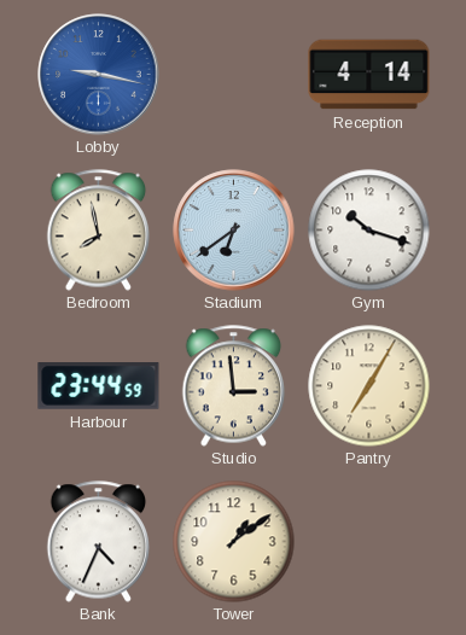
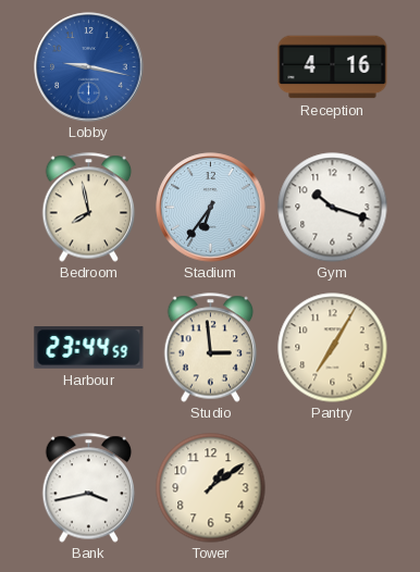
Reception: 4:14 -> 4:16 (333, 67)
Stadium: 6:39 -> 6:36 (211, 208)
Bank: 4:34 -> 3:43 (89, 488)
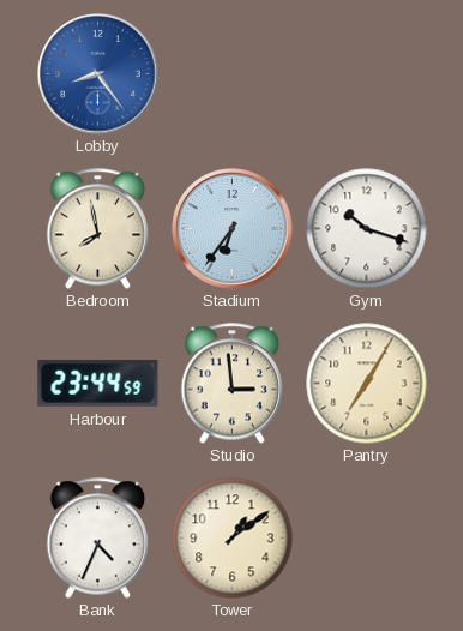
Lobby: 9:17 -> 8:24 (98, 74)
Reception: 4:16 -> none (333, 67)
Bank: 3:43 -> 4:34 (98, 539)
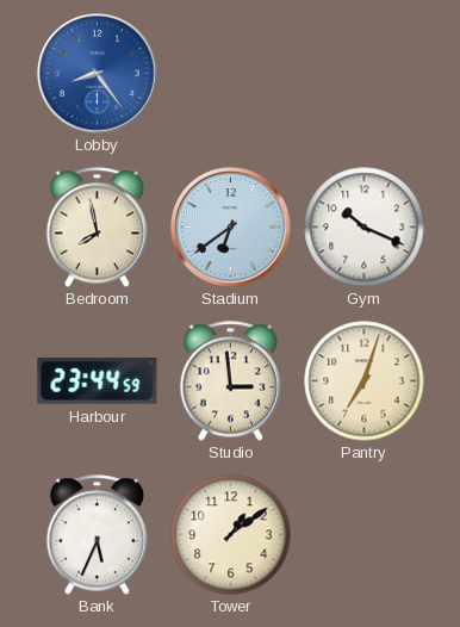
Stadium: 6:36 -> 6:39 (231, 228)
Gym: 10:18 -> 10:19 (365, 228)
Pantry: 7:05 -> 7:03 (365, 381)
Bank: 4:34 -> 5:34 (98, 535)
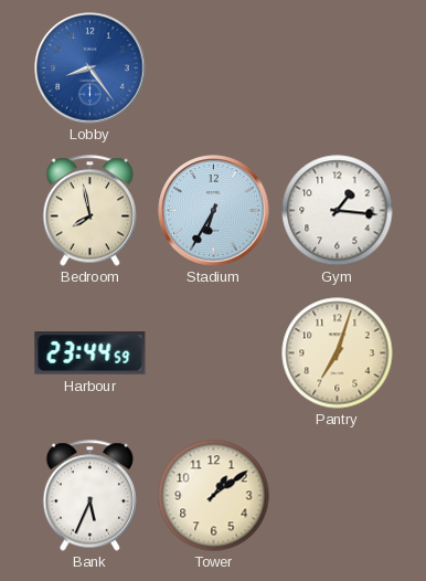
Stadium: 6:39 -> 6:35 (214, 211)
Gym: 10:19 -> 1:16 (338, 211)
Studio: 2:59 -> none (231, 381)
